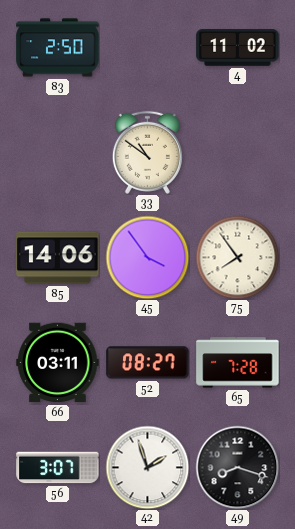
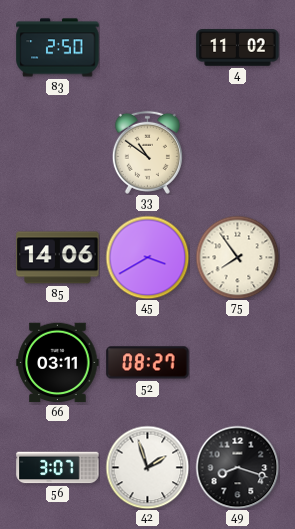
45: 3:54 -> 3:40 (147, 257)
65: 7:28 -> none (238, 363)
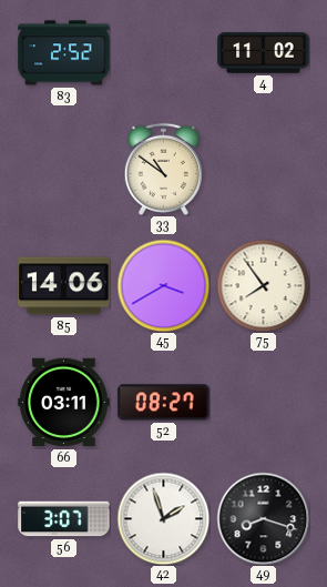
83: 2:50 -> 2:52 (64, 53)
